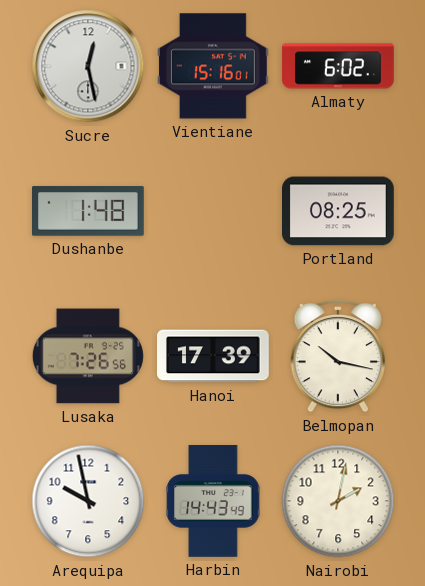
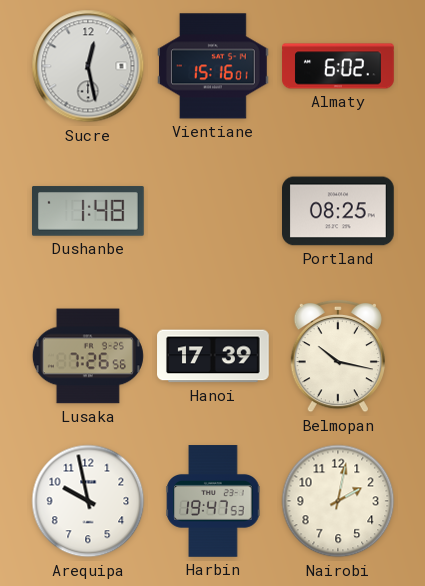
Harbin: 14:43 -> 19:47 (213, 501)
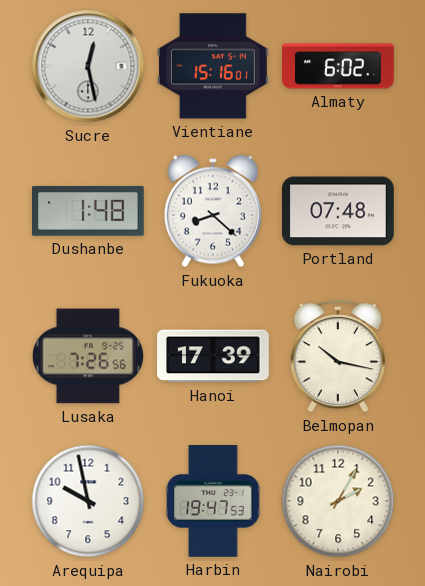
Fukuoka: none -> 8:22 (213, 211)
Portland: 08:25 -> 07:48 (339, 211)
Nairobi: 2:02 -> 2:05 (338, 501)
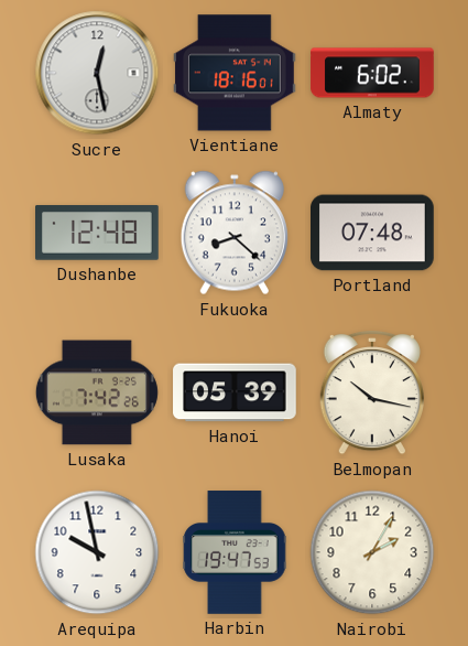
Vientiane: 15:16 -> 18:16 (236, 73)
Dushanbe: 1:48 -> 12:48 (98, 233)
Lusaka: 7:26 -> 7:42 (97, 392)
Hanoi: 17:39 -> 05:39 (235, 392)
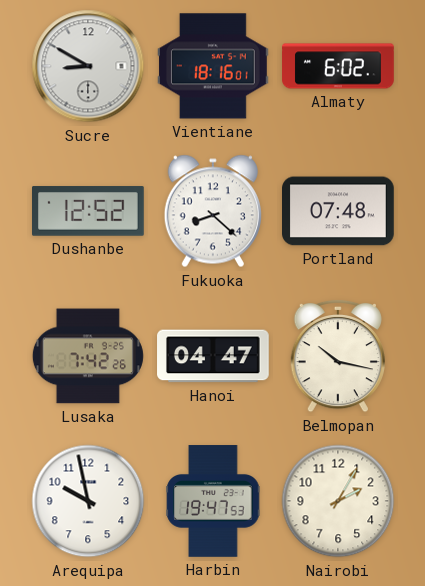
Sucre: 12:28 -> 8:50 (88, 66)
Dushanbe: 12:48 -> 12:52 (89, 211)
Hanoi: 05:39 -> 04:47 (213, 356)
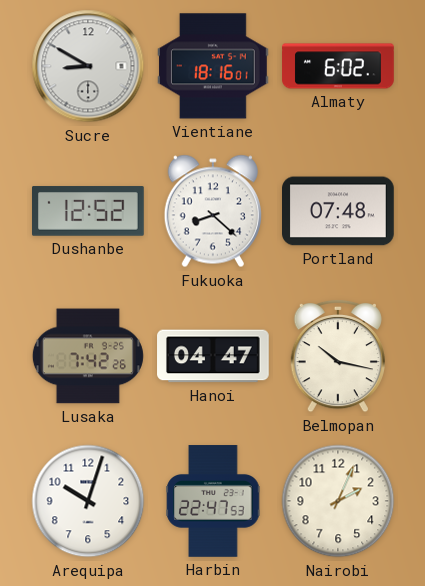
Arequipa: 9:58 -> 10:03 (88, 501)
Harbin: 19:47 -> 22:47 (213, 501)
Nairobi: 2:05 -> 2:04 (338, 501)
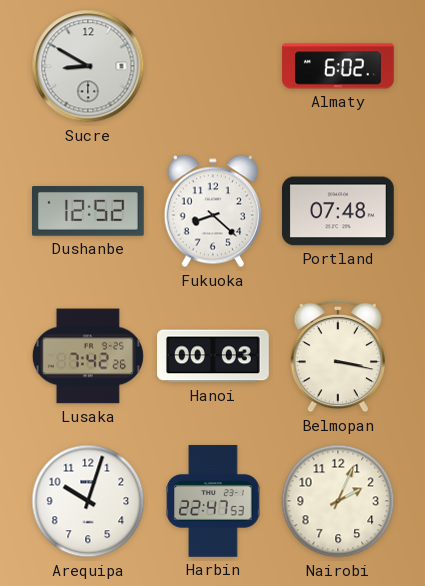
Vientiane: 18:16 -> none (214, 66)
Hanoi: 04:47 -> 00:03 (213, 356)
Belmopan: 10:17 -> 3:17 (338, 356)
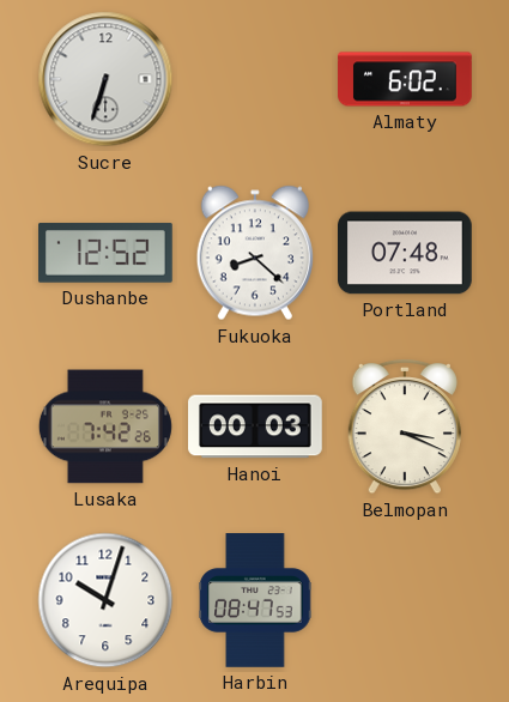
Sucre: 8:50 -> 6:33 (105, 79)
Belmopan: 3:17 -> 3:19 (405, 426)
Harbin: 22:47 -> 08:47 (255, 600)
Nairobi: 2:04 -> none (338, 501)
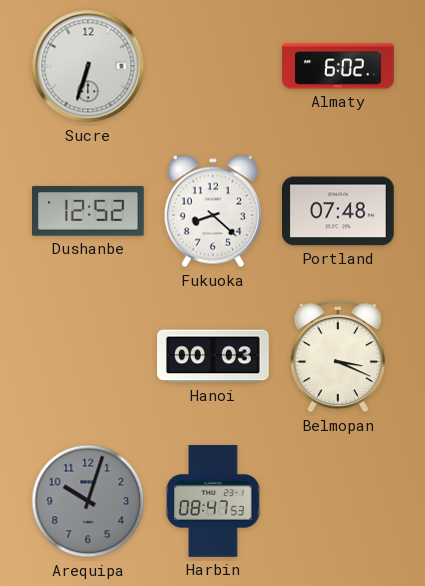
Lusaka: 7:42 -> none (105, 426)
Arequipa dial: white -> grey (88, 501)
